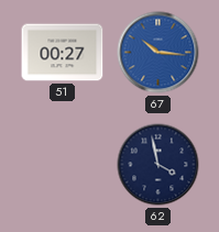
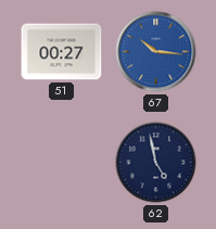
62: 3:58 -> 4:58 (156, 163)
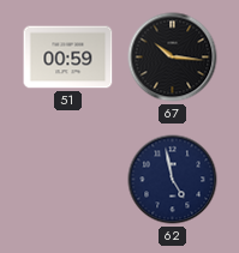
51: 00:27 -> 00:59 (68, 58)
67 dial: blue -> black (173, 58)
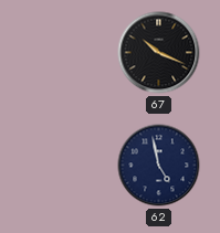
51: 00:59 -> none (68, 58)
67: 10:16 -> 10:19 (159, 53)
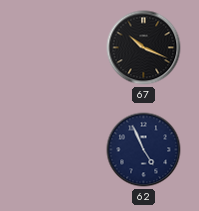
62: 4:58 -> 4:56 (144, 150)
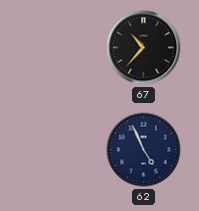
67: 10:19 -> 10:37 (144, 48)
